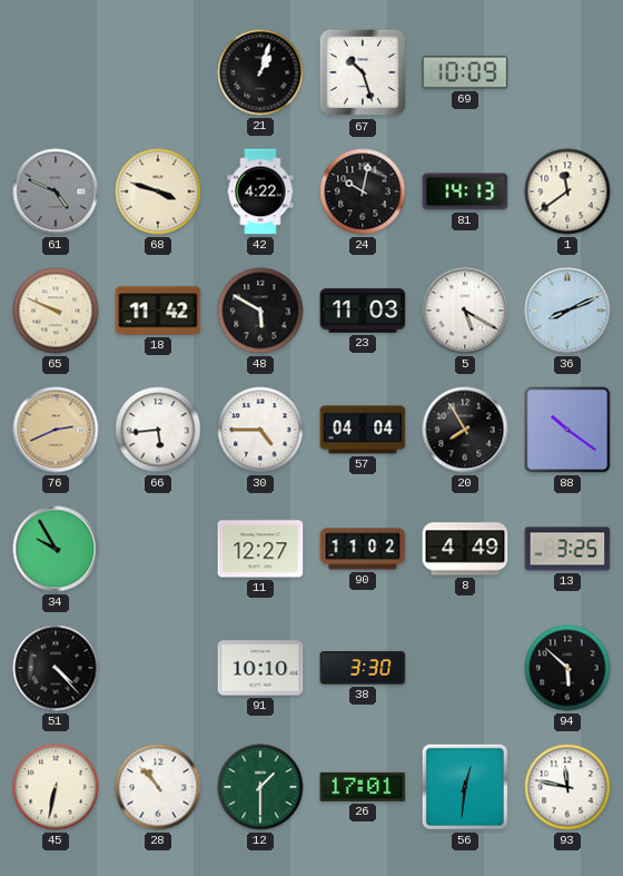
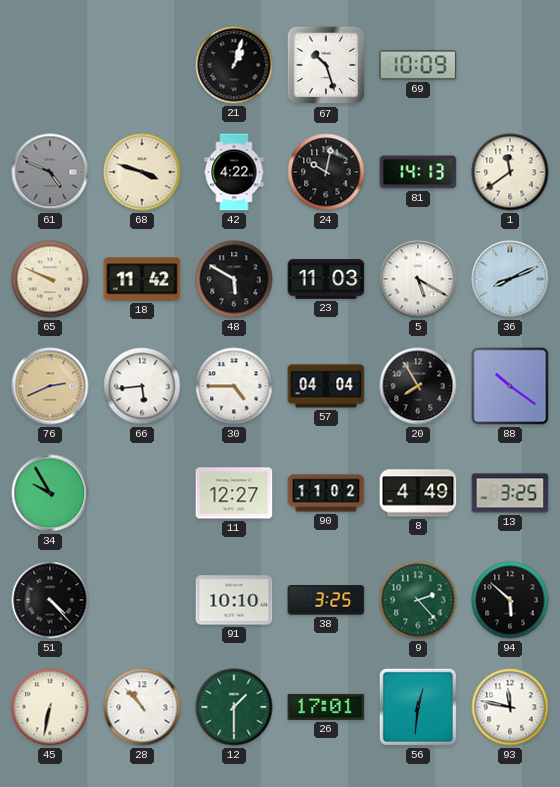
38: 3:30 -> 3:25 (326, 600)
9: none -> 2:23 (418, 600)
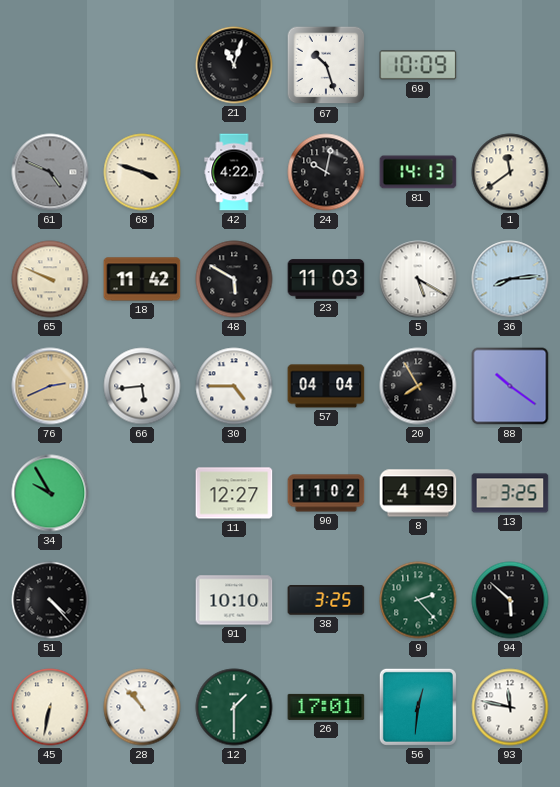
21: 1:03 -> 11:03 (234, 65)
36: 8:11 -> 8:14 (510, 279)
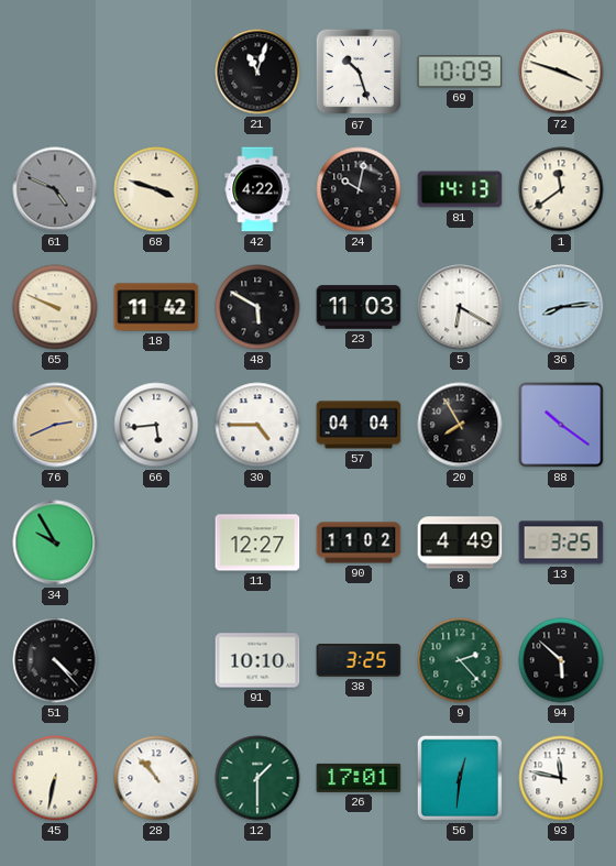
72: none -> 3:48 (561, 72)
5: 5:20 -> 6:20 (460, 307)
